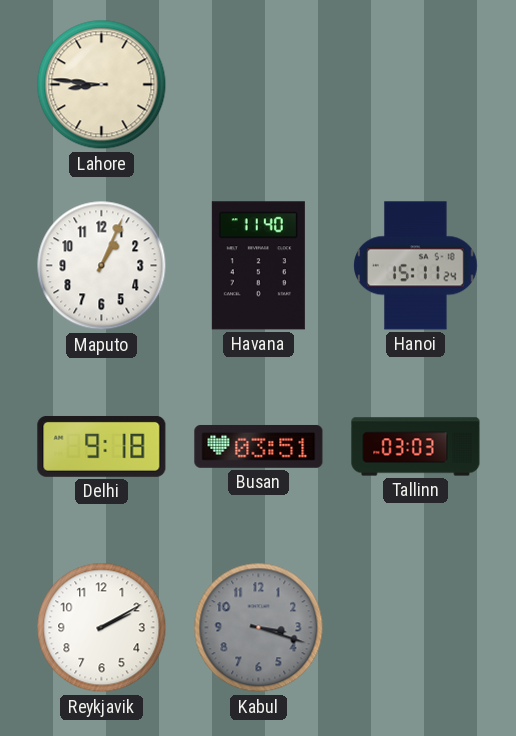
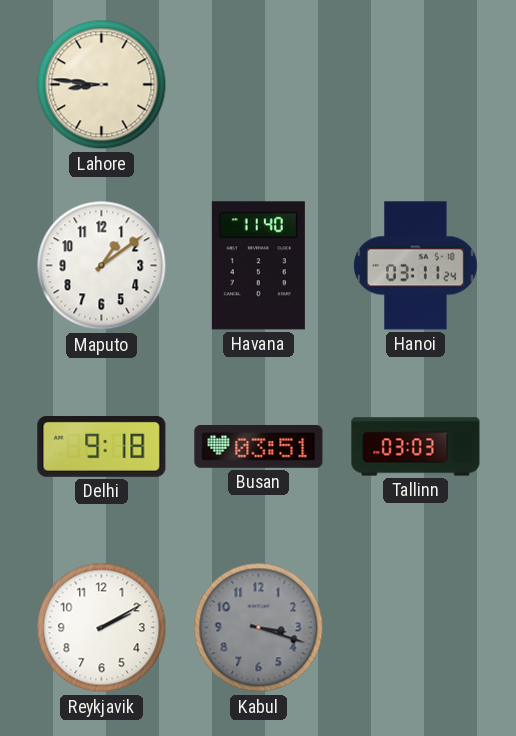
Maputo: 1:04 -> 1:09 (102, 266)
Hanoi: 15:11 -> 03:11 (416, 266)
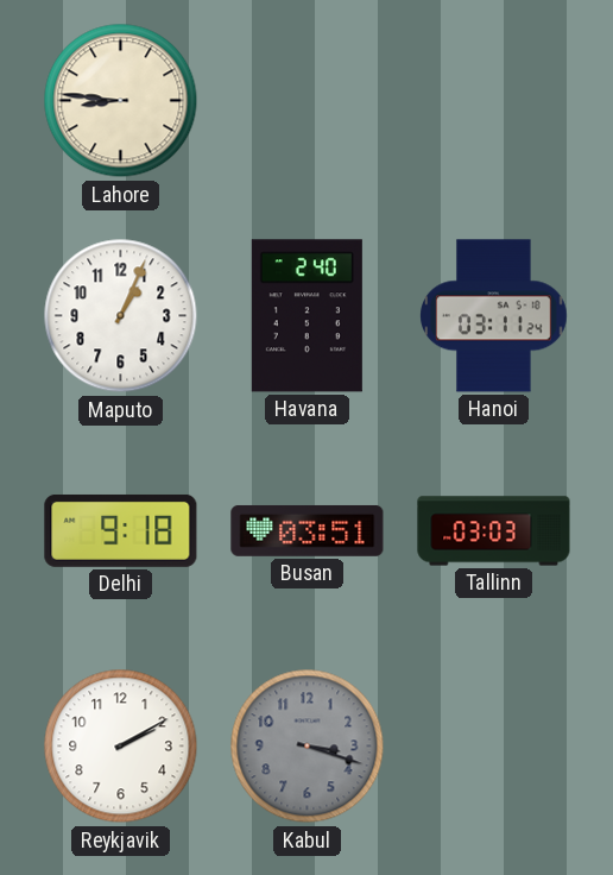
Maputo: 1:09 -> 1:04 (121, 316)
Havana: 11:40 -> 2:40 (306, 316)
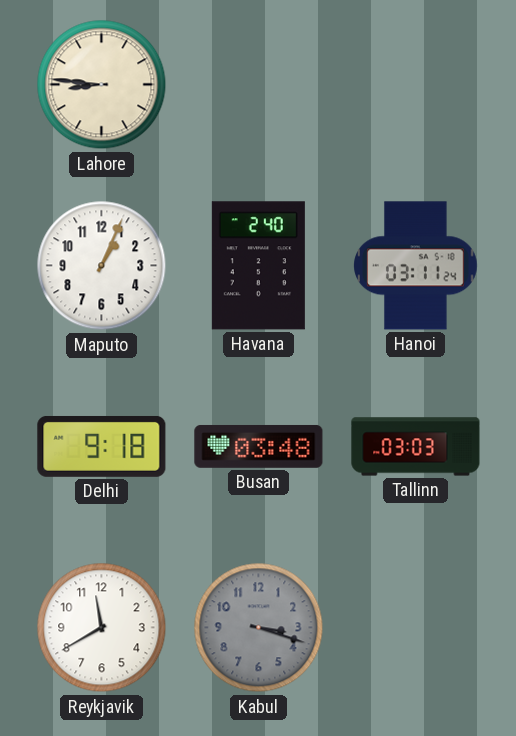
Busan: 03:51 -> 03:48 (259, 446)
Reykjavik: 2:10 -> 11:40 (102, 628)
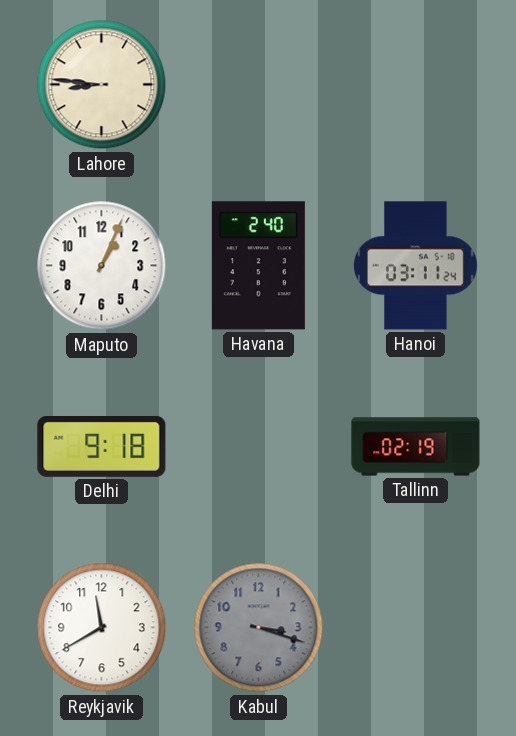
Busan: 03:48 -> none (259, 446)
Tallinn: 03:03 -> 02:19 (416, 447)
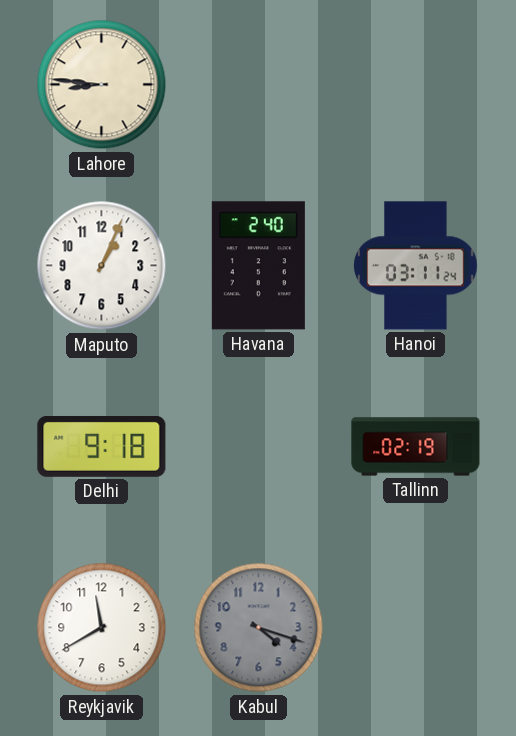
Kabul: 3:18 -> 4:18 (259, 628)
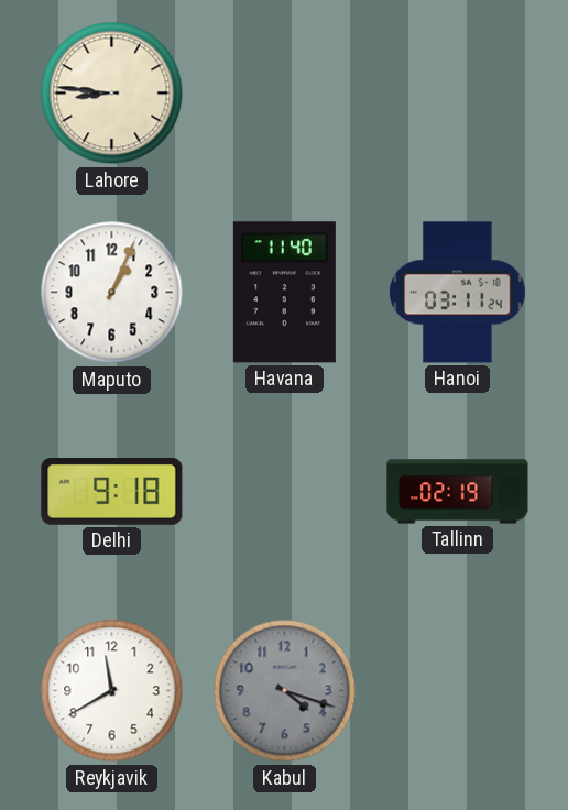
Havana: 2:40 -> 11:40 (284, 293)
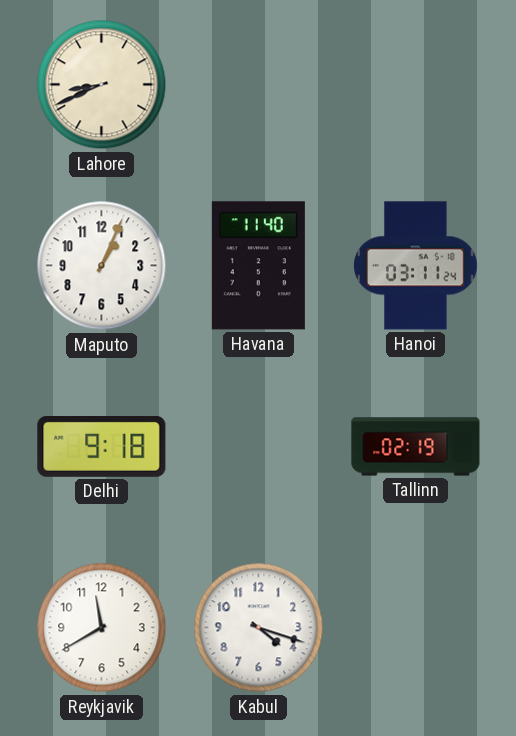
Lahore: 8:46 -> 8:41 (102, 85)
Kabul dial: grey -> white (259, 628)
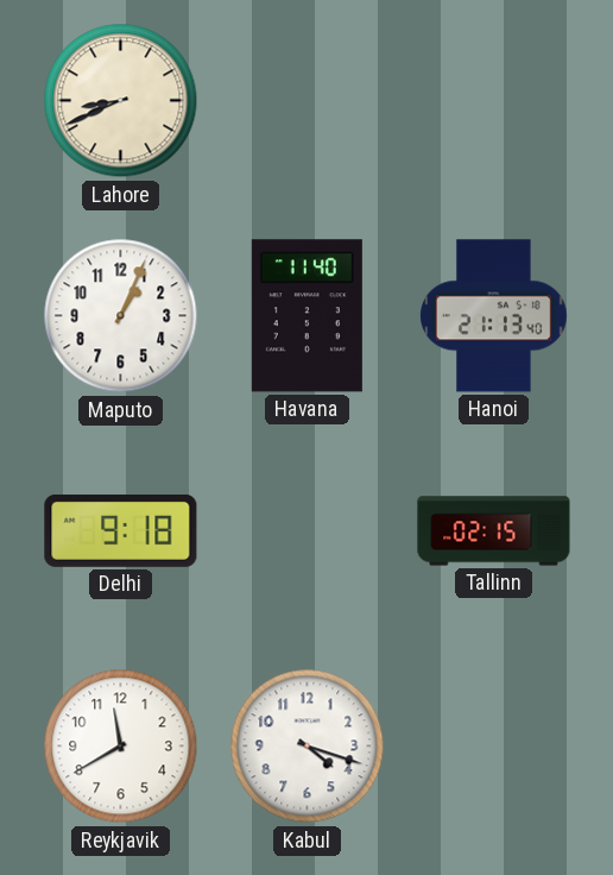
Hanoi: 03:11 -> 21:13 (494, 316)
Tallinn: 02:19 -> 02:15 (494, 531)
